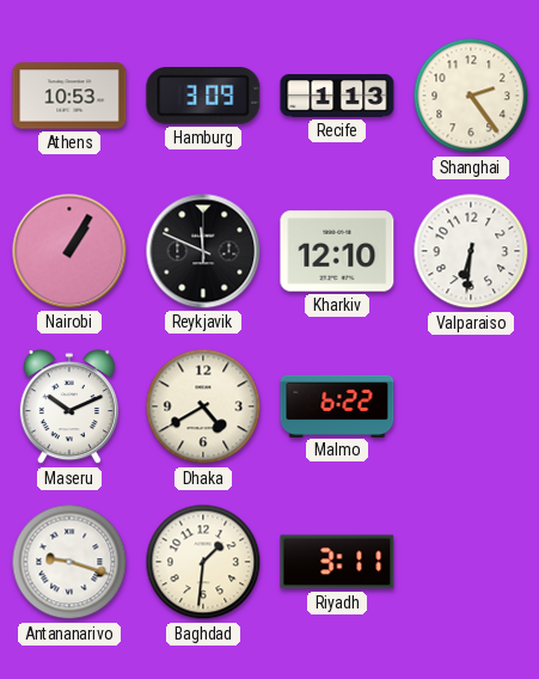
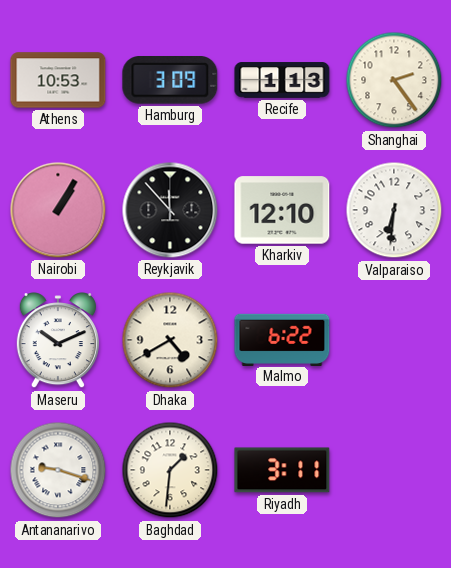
Reykjavik: 11:49 -> 11:53 (170, 210)
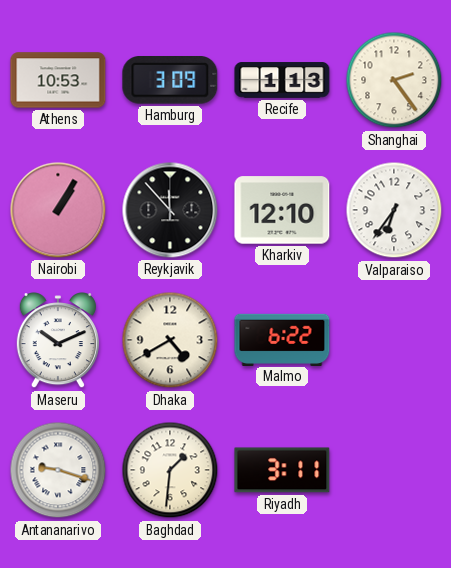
Valparaiso: 6:31 -> 6:36 (394, 210)
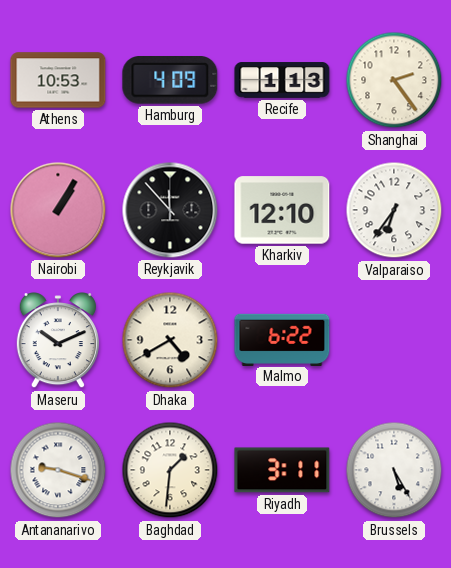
Hamburg: 3:09 -> 4:09 (170, 80)
Brussels: none -> 5:25 (394, 470)
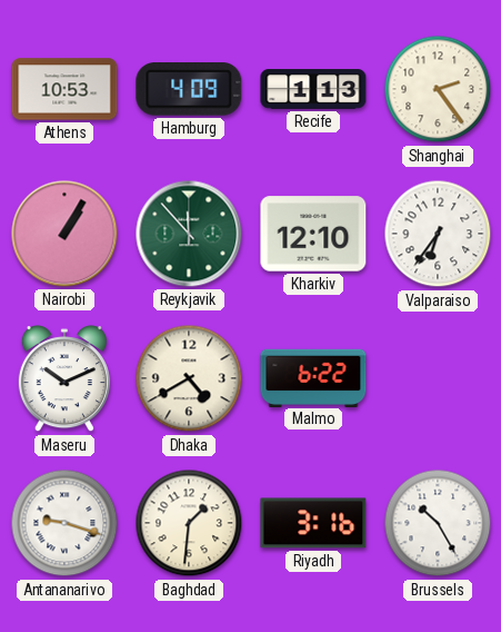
Reykjavik dial: black -> green (189, 234)
Riyadh: 3:11 -> 3:16 (313, 523)
Brussels: 5:25 -> 10:25 (438, 523)
